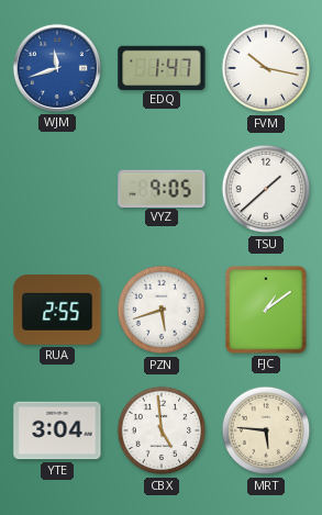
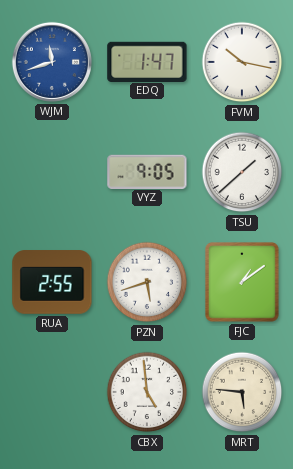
YTE: 3:04 -> none (57, 430)
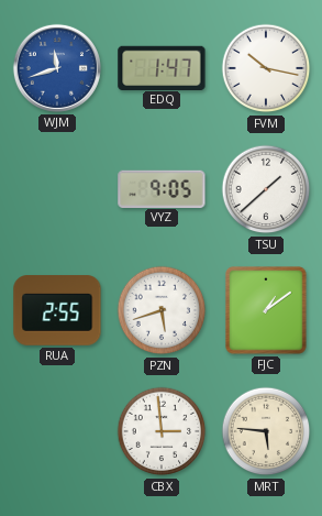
CBX: 4:59 -> 2:59 (162, 431)
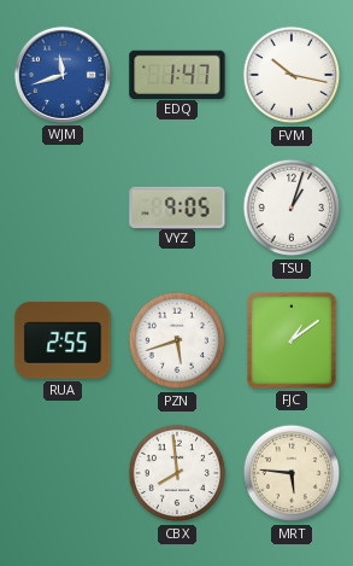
TSU: 1:38 -> 1:03 (292, 208)
CBX: 2:59 -> 7:59 (177, 473)
